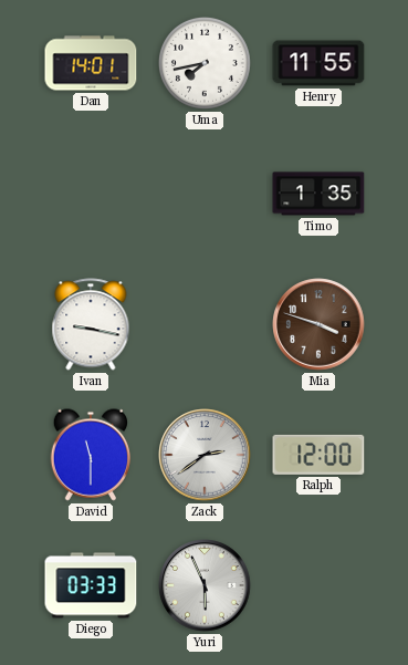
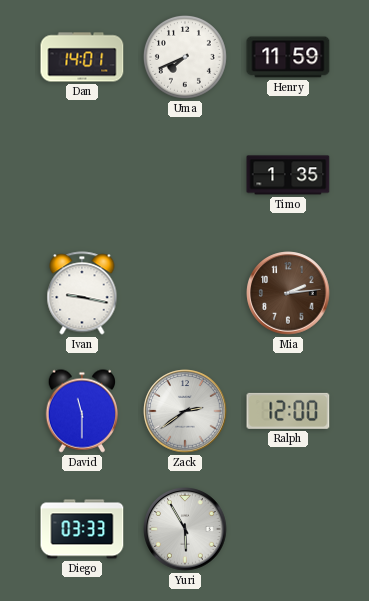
Uma: 7:43 -> 7:41 (185, 57)
Henry: 11:55 -> 11:59 (288, 57)
Mia: 3:48 -> 2:14 (288, 293)
Yuri: 5:56 -> 5:55 (185, 529)
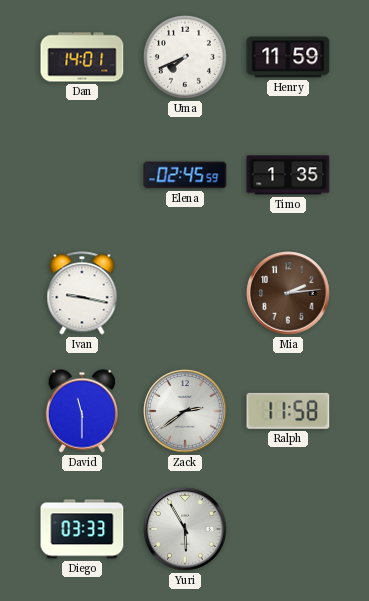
Elena: none -> 02:45 (185, 175)
Ralph: 12:00 -> 11:58 (288, 411)
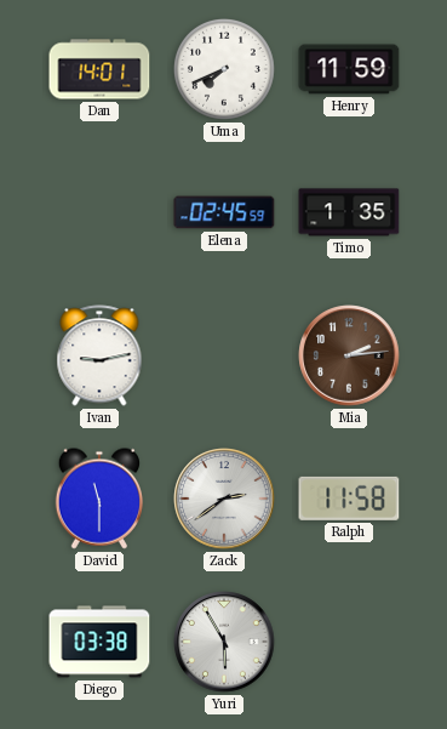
Ivan: 9:17 -> 9:13 (99, 355)
Diego: 03:33 -> 03:38 (99, 642)
